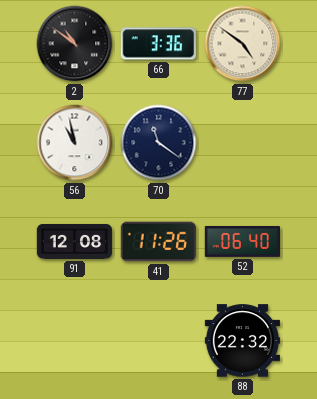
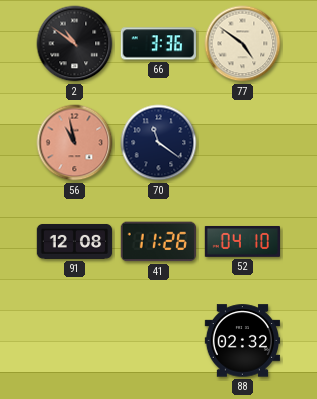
56 dial: white -> salmon (75, 143)
52: 06:40 -> 04:10 (242, 241)
88: 22:32 -> 02:32 (243, 341)
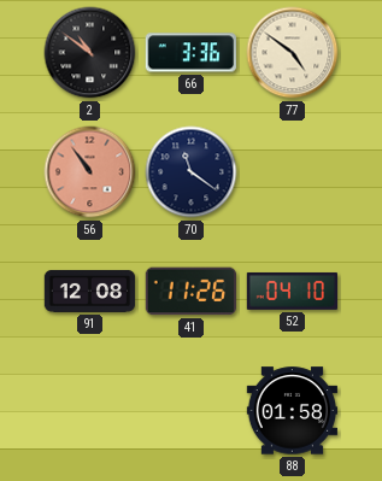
56: 10:58 -> 10:54 (90, 172)
88: 02:32 -> 01:58 (293, 411)
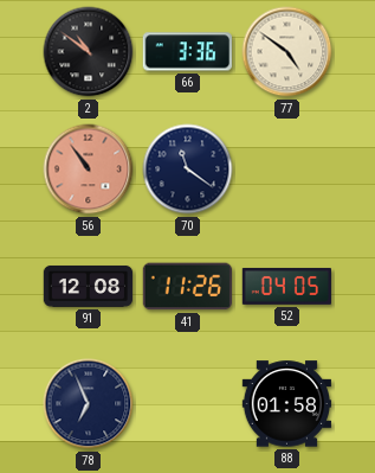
52: 04:10 -> 04:05 (286, 286)
78: none -> 6:56 (89, 404)
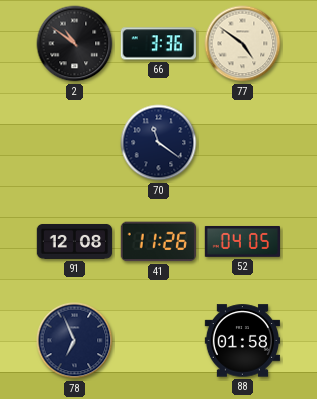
56: 10:54 -> none (89, 170)
